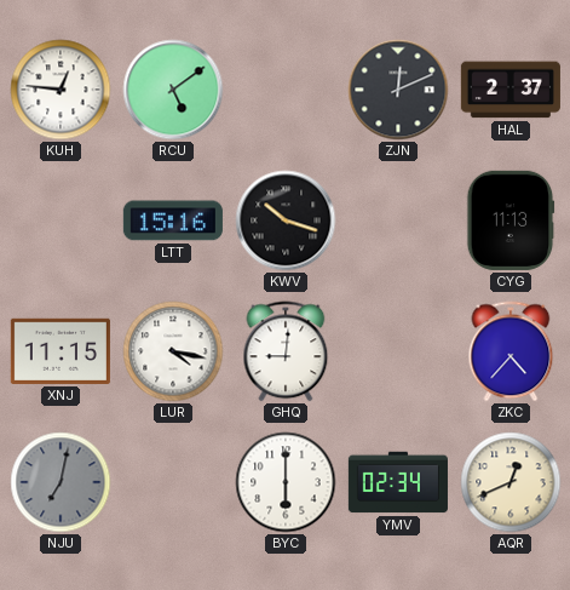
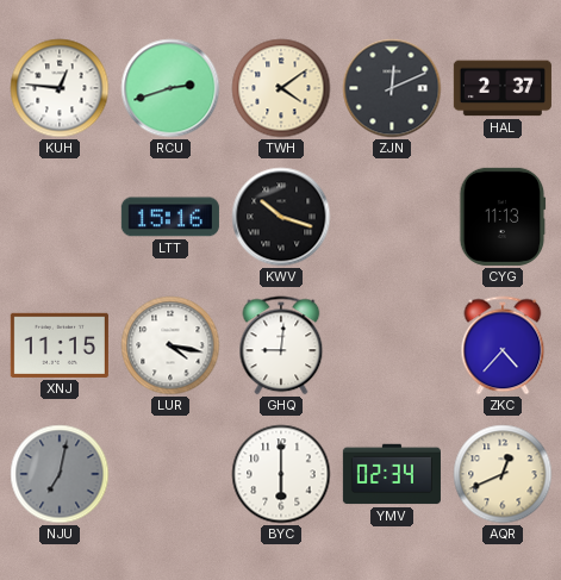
RCU: 5:09 -> 2:42 (170, 88)
TWH: none -> 4:09 (281, 88)
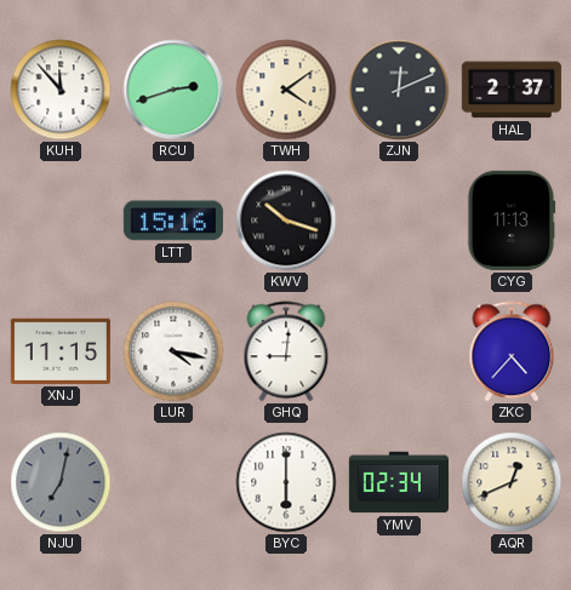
KUH: 12:46 -> 11:53 (61, 90)
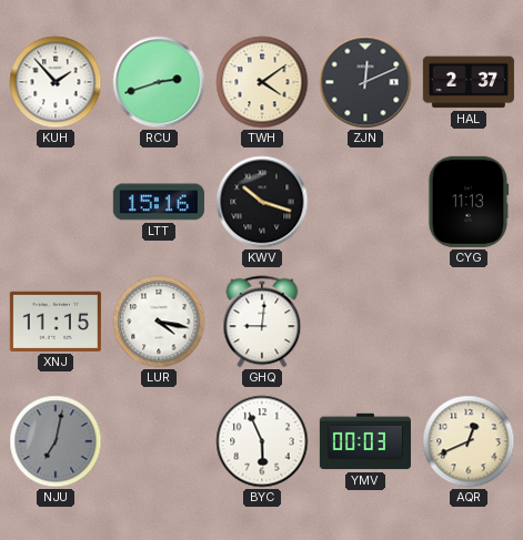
KUH: 11:53 -> 1:53 (56, 82)
ZKC: 4:37 -> none (512, 351)
BYC: 6:00 -> 5:56 (262, 441)
YMV: 02:34 -> 00:03 (365, 441)
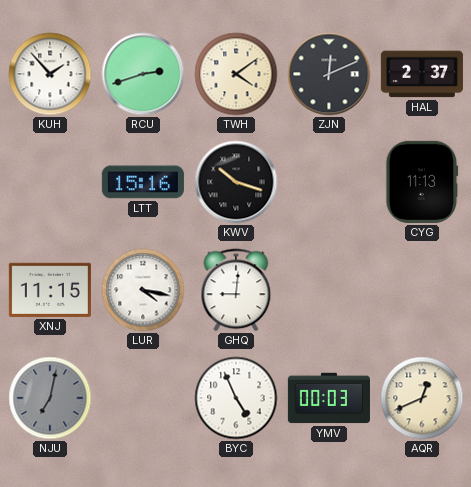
BYC: 5:56 -> 4:56 (236, 398)
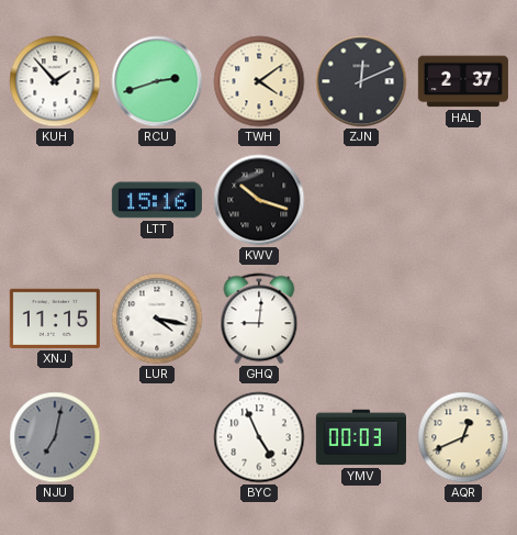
CYG: 11:13 -> none (422, 182)
